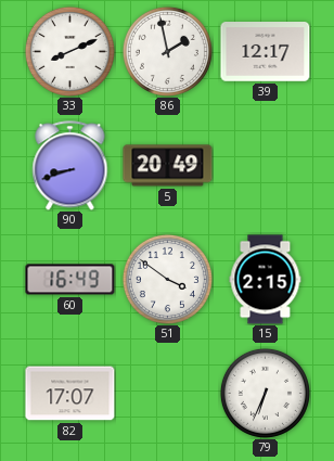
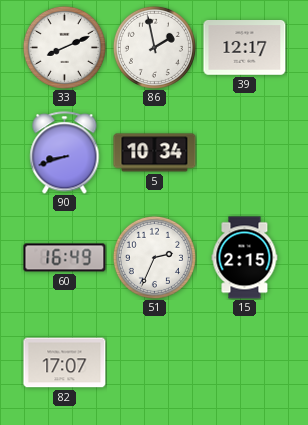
5: 20:49 -> 10:34 (155, 153)
51: 3:51 -> 2:34 (154, 257)
79: 6:34 -> none (265, 393)
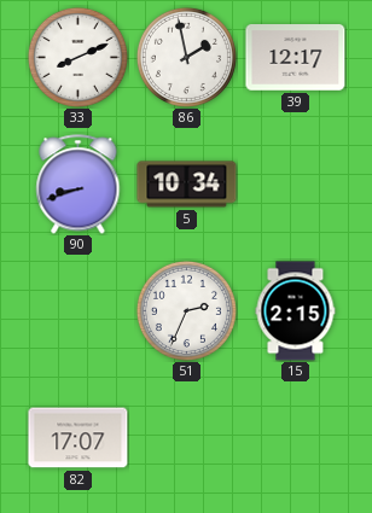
60: 16:49 -> none (65, 258)
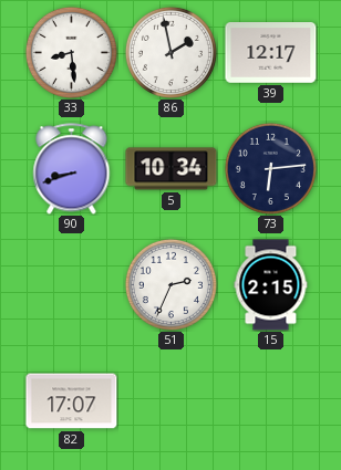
33: 8:11 -> 8:29 (71, 52)
73: none -> 6:14 (270, 168)
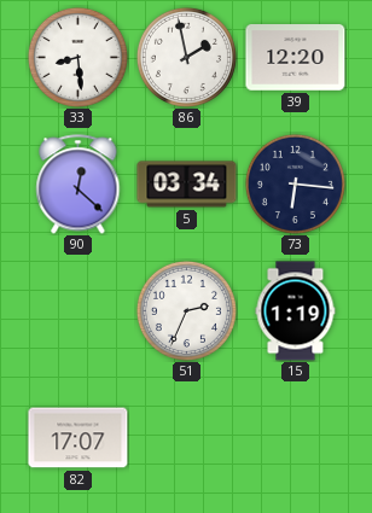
39: 12:17 -> 12:20 (296, 58)
90: 8:42 -> 12:22 (79, 185)
5: 10:34 -> 03:34 (187, 185)
73: 6:14 -> 6:16 (295, 183)
15: 2:15 -> 1:19 (296, 311)
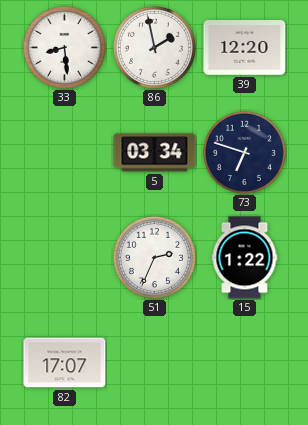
90: 12:22 -> none (79, 185)
73: 6:16 -> 6:48 (244, 152)
15: 1:19 -> 1:22 (245, 258)
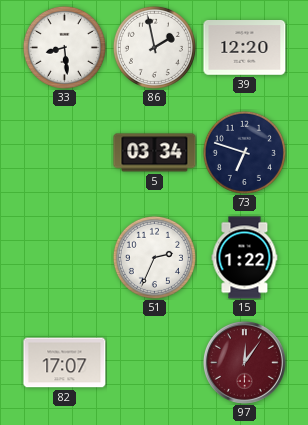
97: none -> 12:06 (244, 362)
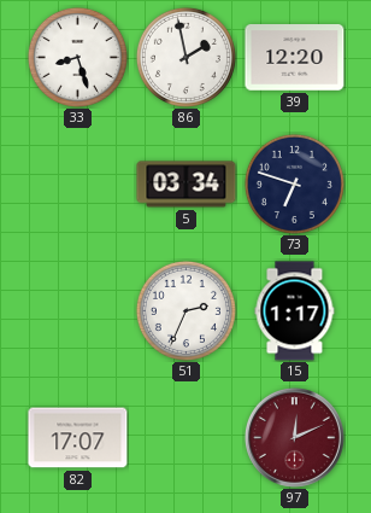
33: 8:29 -> 8:27 (77, 57)
15: 1:22 -> 1:17 (295, 311)
97: 12:06 -> 12:11 (294, 437)
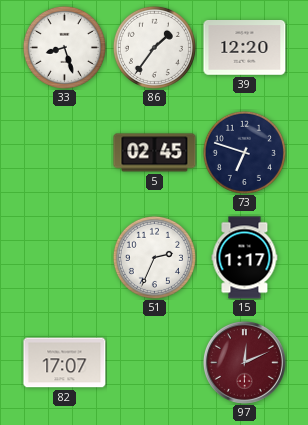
86: 1:58 -> 1:36 (154, 47)
5: 03:34 -> 02:45 (155, 153)
